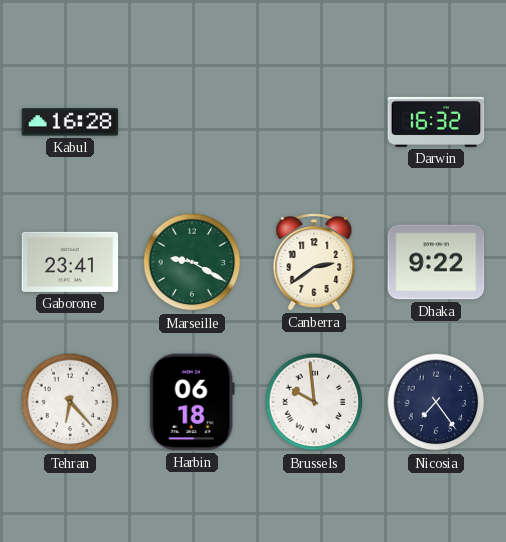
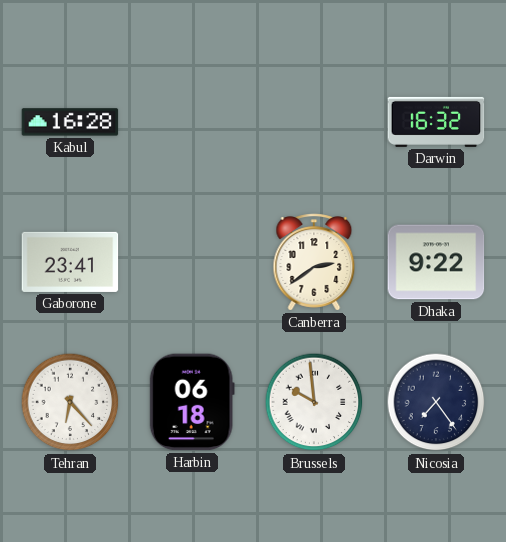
Marseille: 9:20 -> none (192, 262)
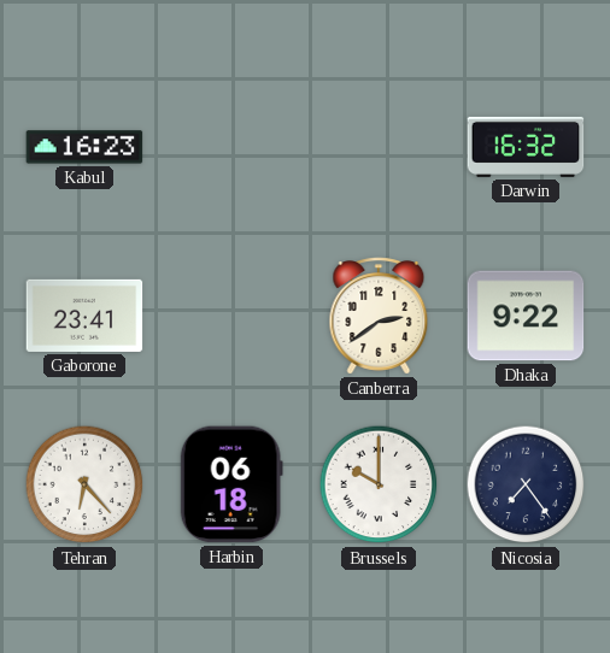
Kabul: 16:28 -> 16:23 (84, 147)
Brussels: 9:59 -> 10:00 (379, 484)
